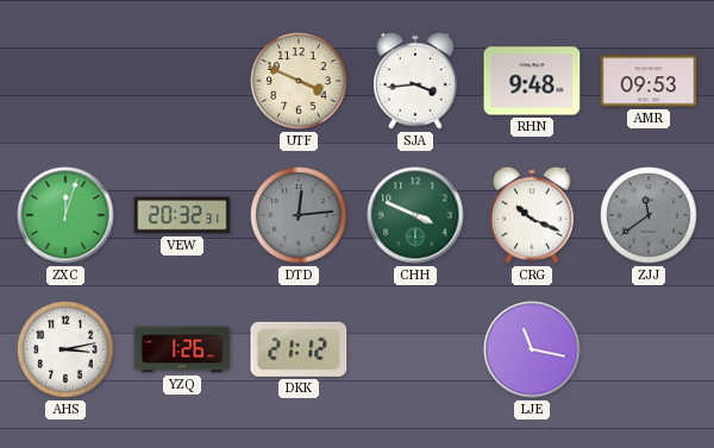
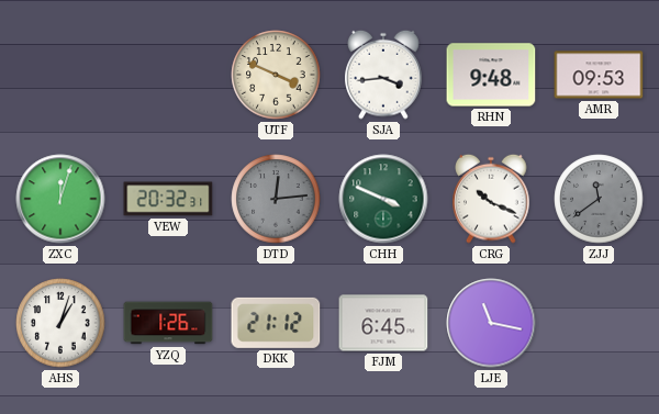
AHS: 3:13 -> 1:03 (60, 323)
FJM: none -> 6:45 (383, 323)
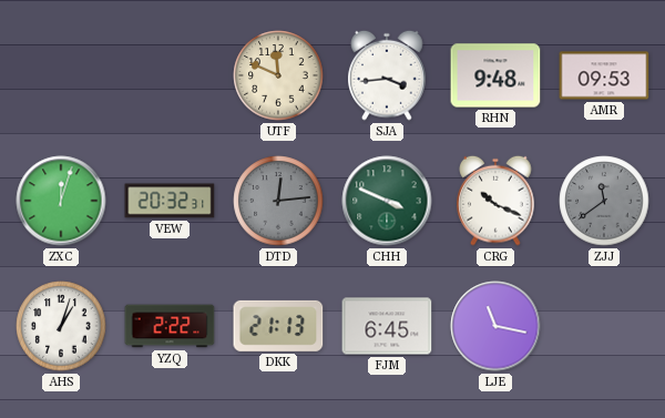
UTF: 3:49 -> 11:49 (278, 75)
YZQ: 1:26 -> 2:22 (170, 326)
DKK: 21:12 -> 21:13 (278, 326)
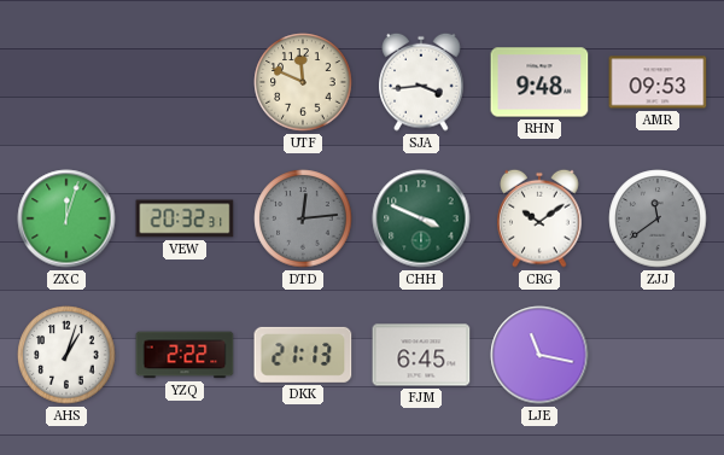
CRG: 10:19 -> 10:09 (539, 218)
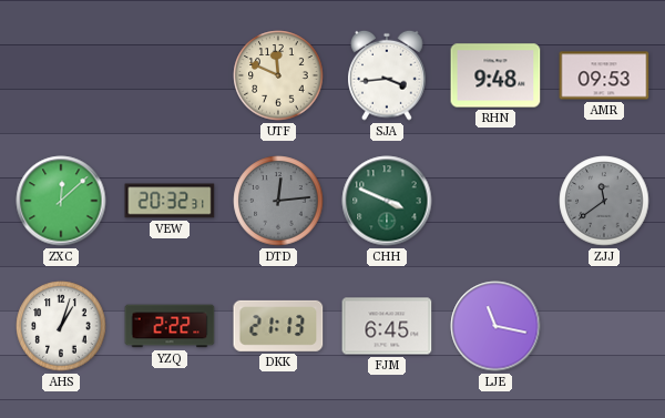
ZXC: 12:03 -> 12:08 (61, 201)
CRG: 10:09 -> none (539, 218)
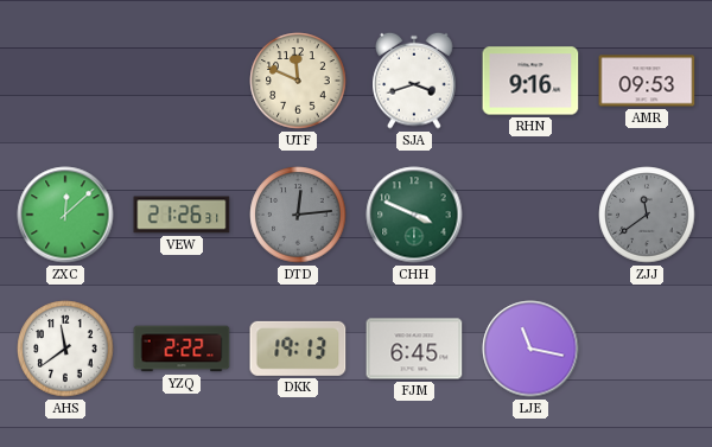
SJA: 3:44 -> 3:42 (414, 81)
RHN: 9:48 -> 9:16 (530, 81)
VEW: 20:32 -> 21:26 (182, 215)
AHS: 1:03 -> 11:39 (65, 349)
DKK: 21:13 -> 19:13 (298, 349)
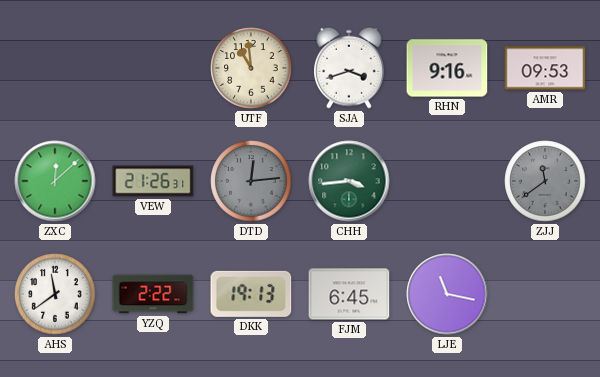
UTF: 11:49 -> 10:59 (251, 68)
CHH: 3:49 -> 3:44 (349, 181)
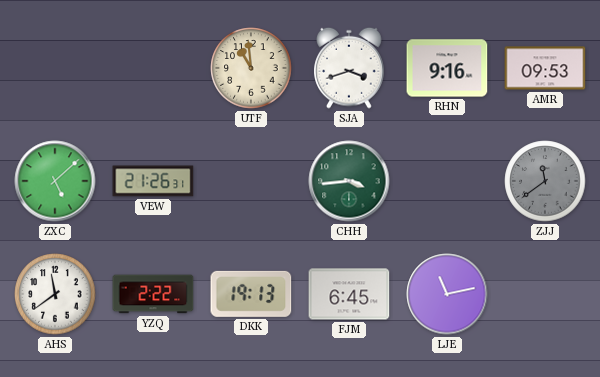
ZXC: 12:08 -> 5:08 (55, 181)
DTD: 12:14 -> none (251, 181)
LJE: 11:17 -> 11:13 (447, 294)
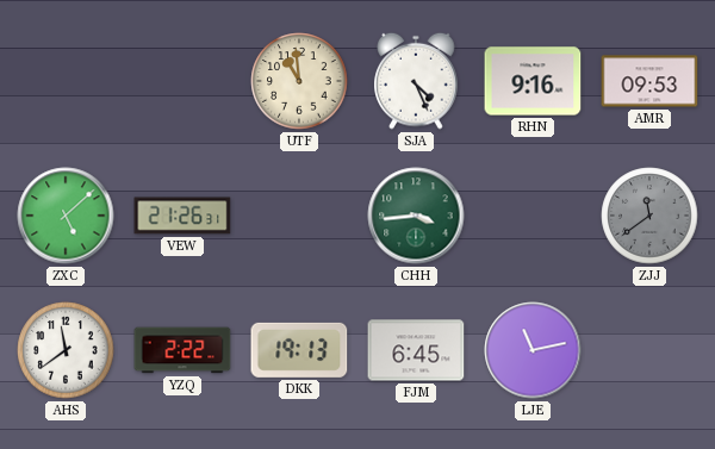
SJA: 3:42 -> 4:26 (416, 81)
